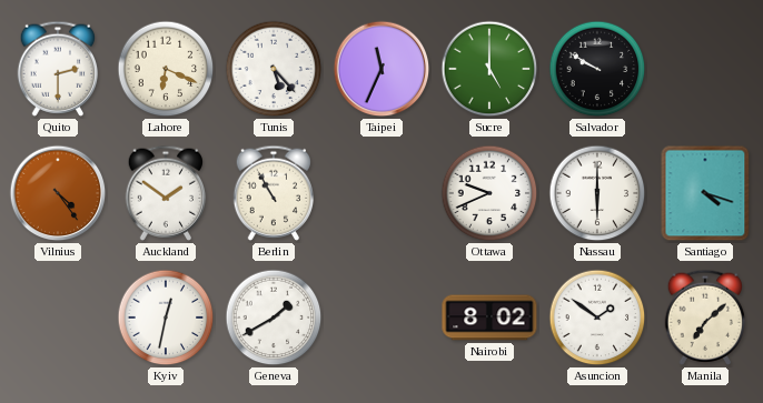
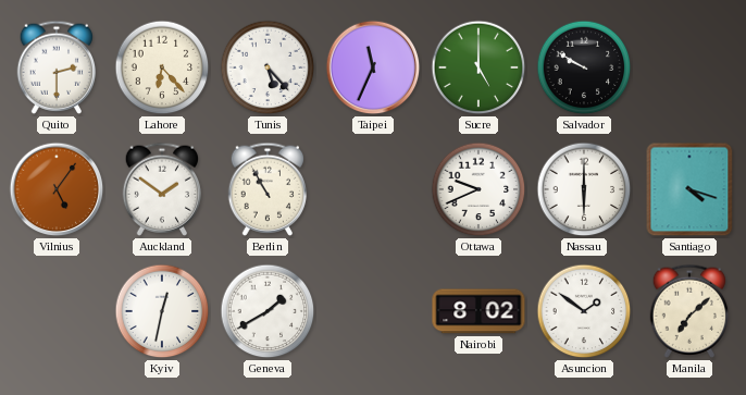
Lahore: 6:19 -> 6:23 (162, 67)
Vilnius: 4:24 -> 5:06 (57, 189)
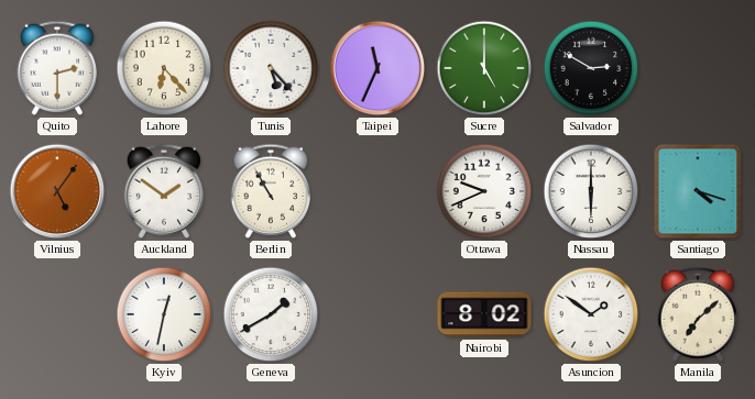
Salvador: 9:50 -> 2:50 (591, 68)
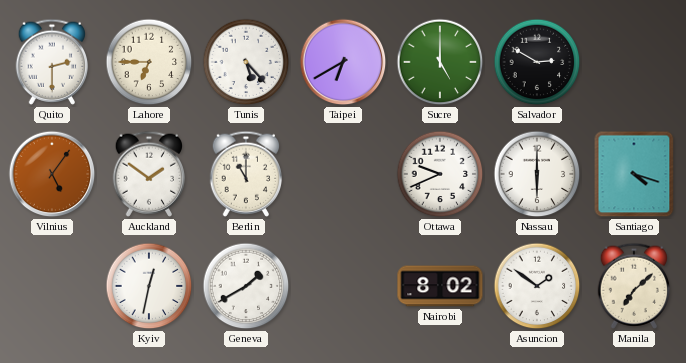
Lahore: 6:23 -> 6:45 (149, 62)
Taipei: 11:34 -> 6:40 (343, 62)
Berlin: 10:55 -> 11:00 (246, 174)
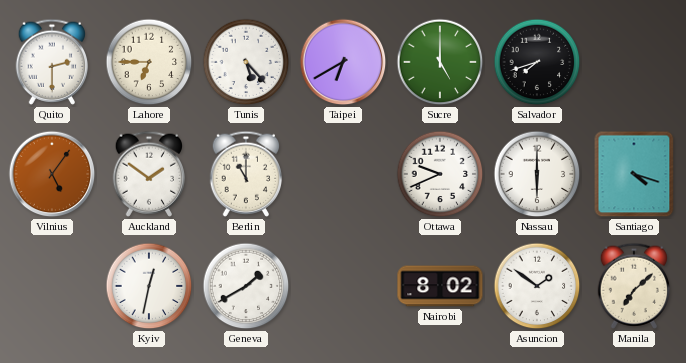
Salvador: 2:50 -> 7:42 (537, 62)
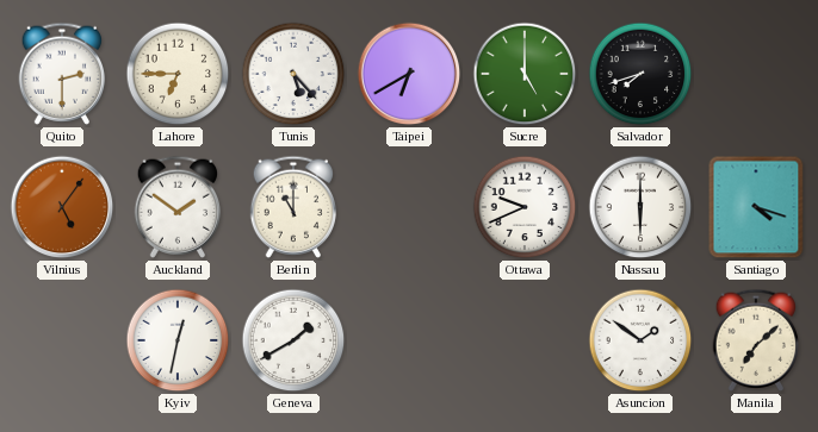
Nairobi: 8:02 -> none (440, 286)
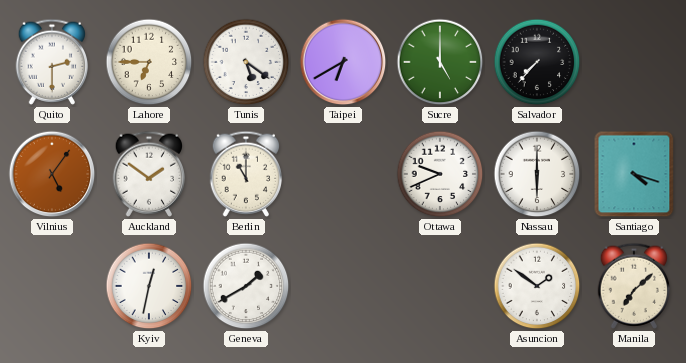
Tunis: 5:23 -> 5:21 (246, 62)
Salvador: 7:42 -> 7:37 (537, 62)
